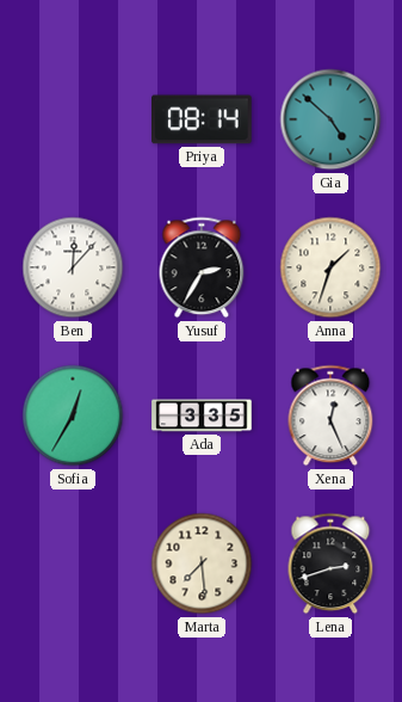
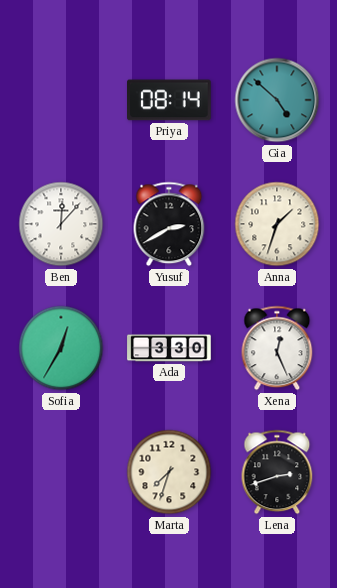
Yusuf: 2:35 -> 2:40 (169, 224)
Ada: 3:35 -> 3:30 (169, 348)
Marta: 7:29 -> 7:33 (169, 472)
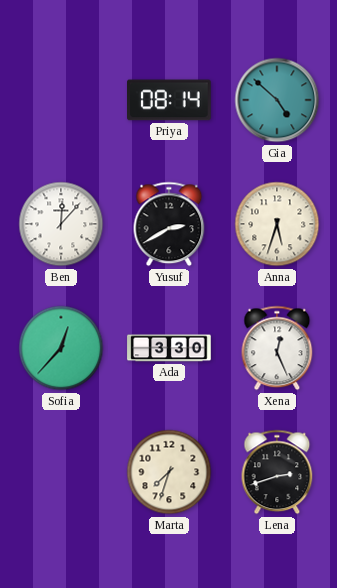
Anna: 1:33 -> 5:33 (277, 224)
Sofia: 12:35 -> 12:37 (61, 348)
